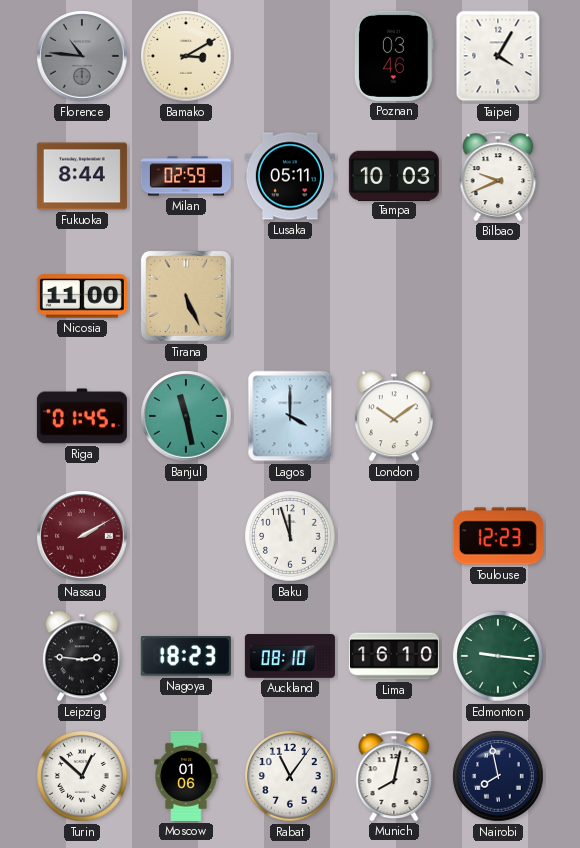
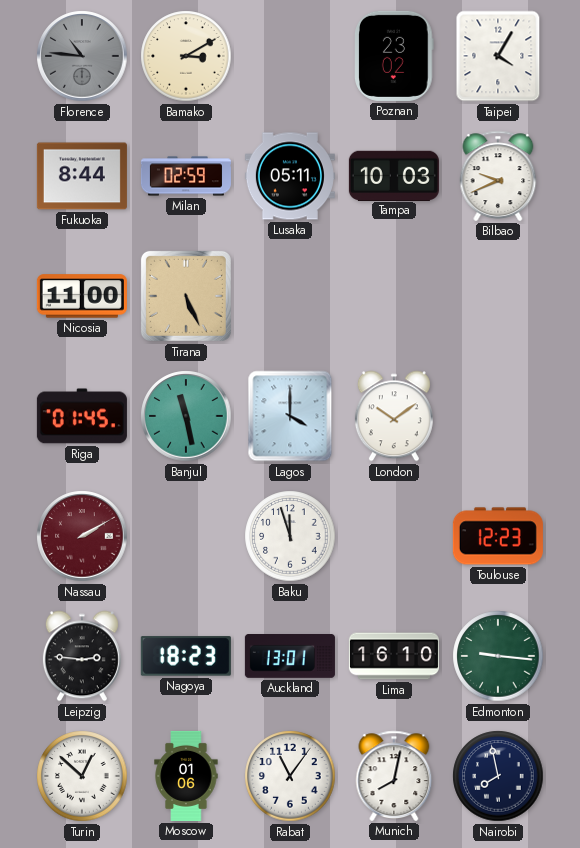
Poznan: 03:46 -> 23:02 (394, 56)
Auckland: 08:10 -> 13:01 (290, 657)
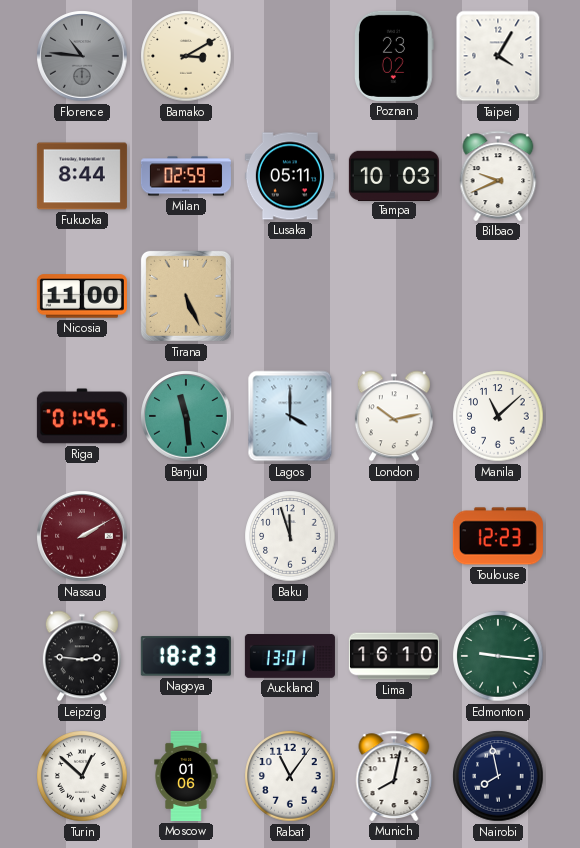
Banjul: 11:28 -> 11:29 (186, 416)
London: 10:09 -> 10:13 (394, 416)
Manila: none -> 11:08 (498, 416)
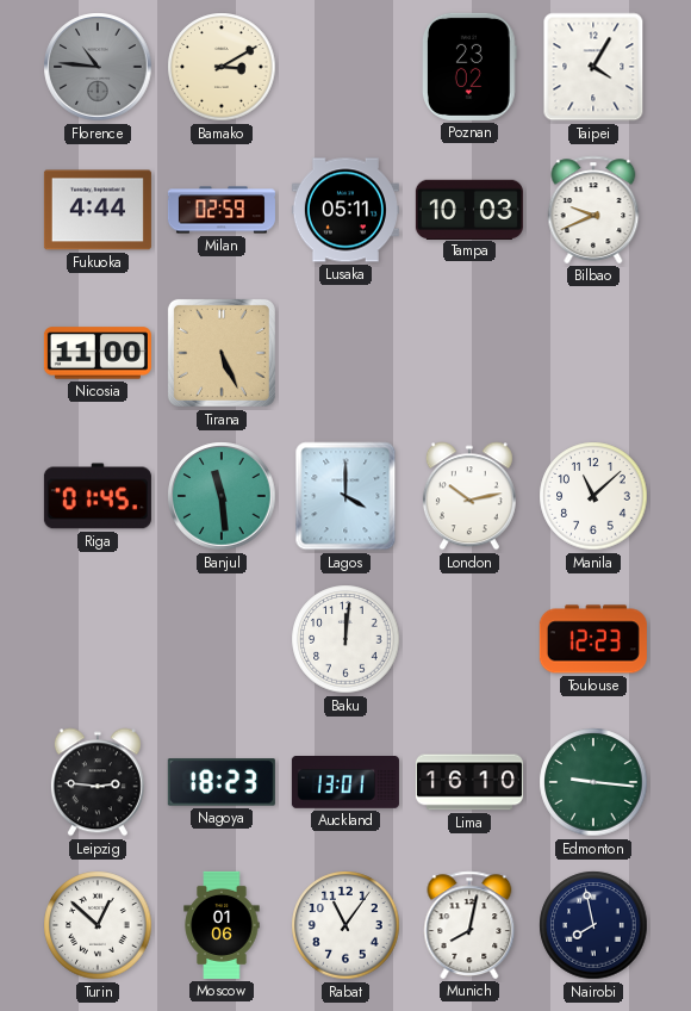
Fukuoka: 8:44 -> 4:44 (98, 210)
Nassau: 2:10 -> none (82, 536)
Baku: 11:57 -> 12:01 (345, 639)
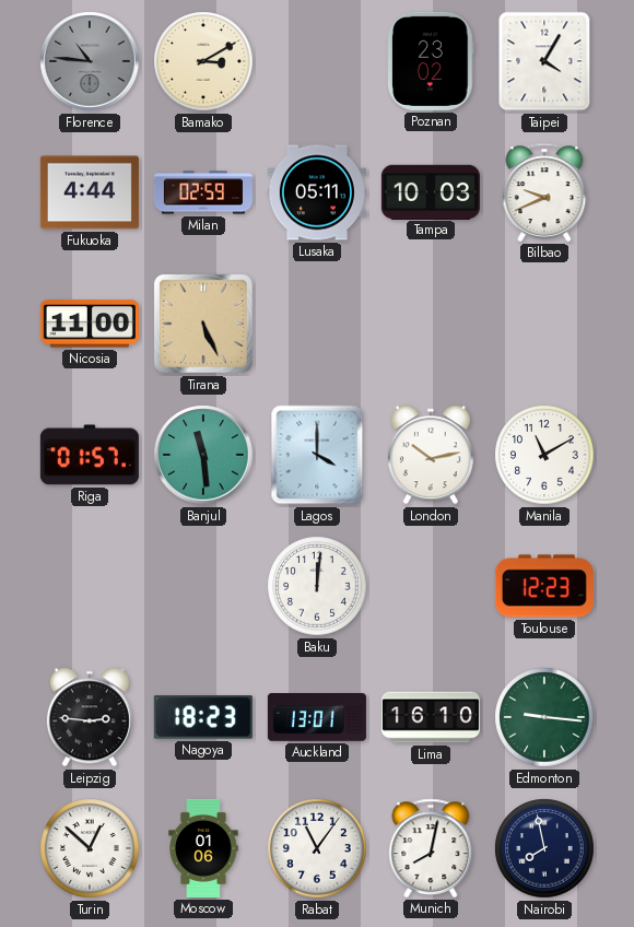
Riga: 01:45 -> 01:57 (90, 455)
Manila: 11:08 -> 11:10 (544, 455)
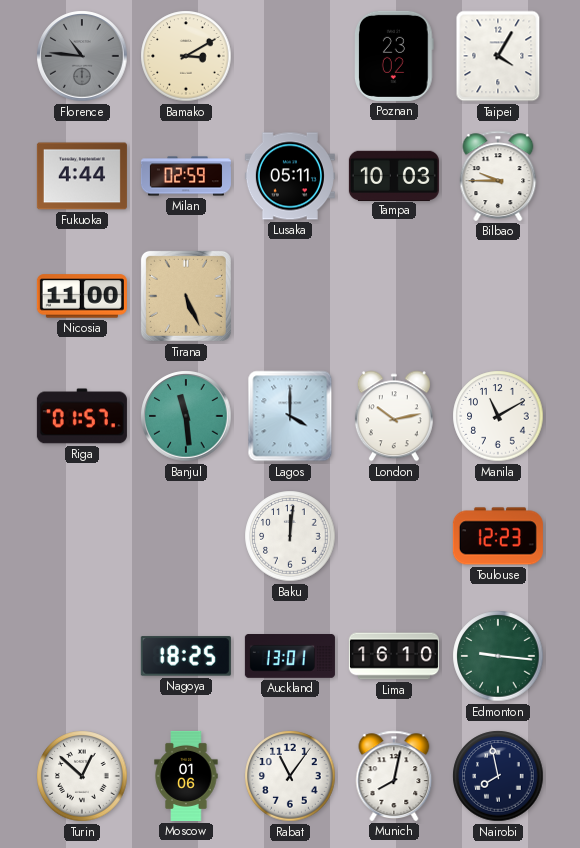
Bilbao: 9:41 -> 9:45 (498, 176)
Leipzig: 2:46 -> none (90, 717)
Nagoya: 18:23 -> 18:25 (186, 656)
